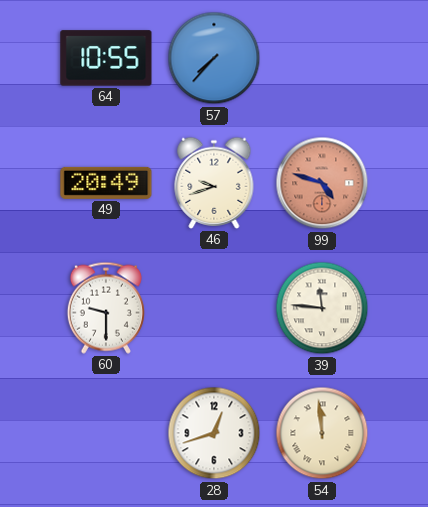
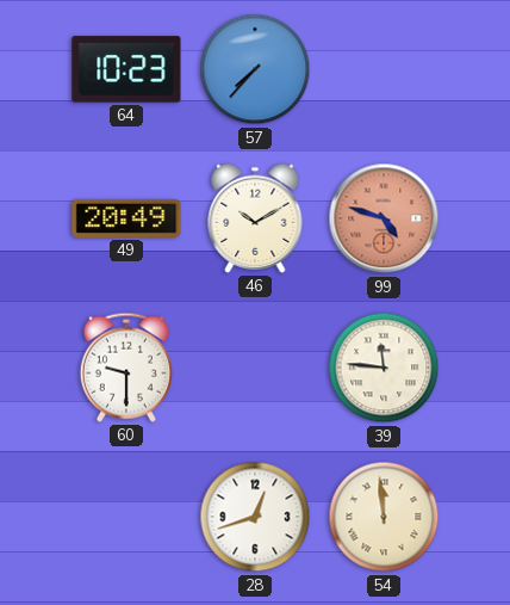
64: 10:55 -> 10:23 (126, 69)
46: 9:42 -> 10:10 (255, 218)
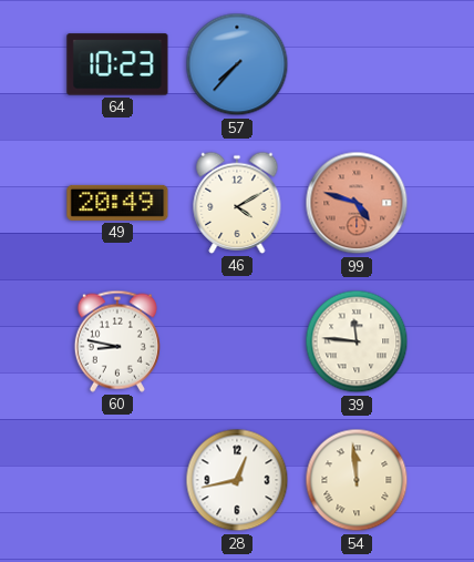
46: 10:10 -> 4:10 (237, 203)
60: 9:30 -> 8:47 (117, 341)
28: 12:42 -> 12:43 (237, 480)
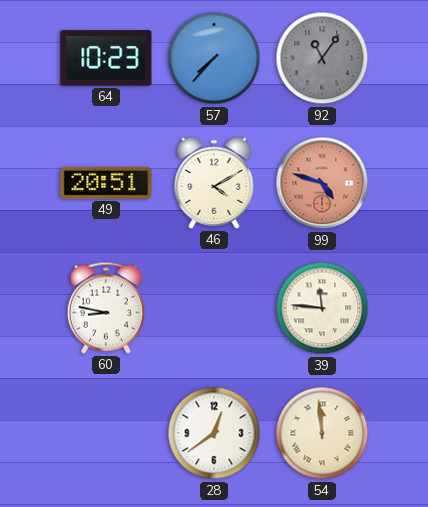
92: none -> 11:06 (322, 58)
49: 20:49 -> 20:51 (106, 183)
28: 12:43 -> 12:39 (214, 433)
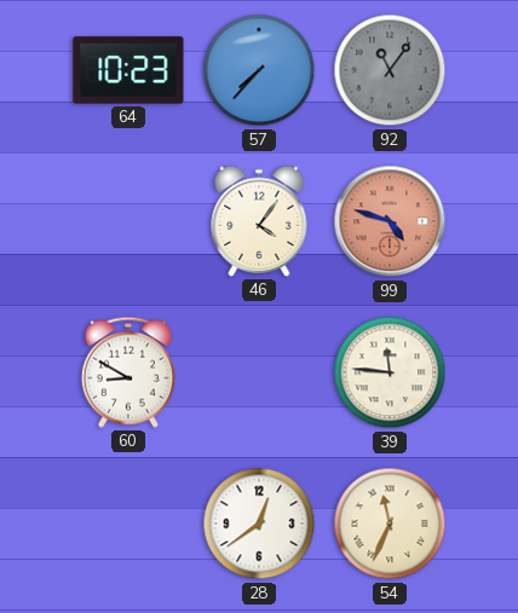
49: 20:51 -> none (106, 183)
46: 4:10 -> 4:06 (259, 221)
60: 8:47 -> 8:50 (128, 372)
54: 11:59 -> 11:34 (390, 524)
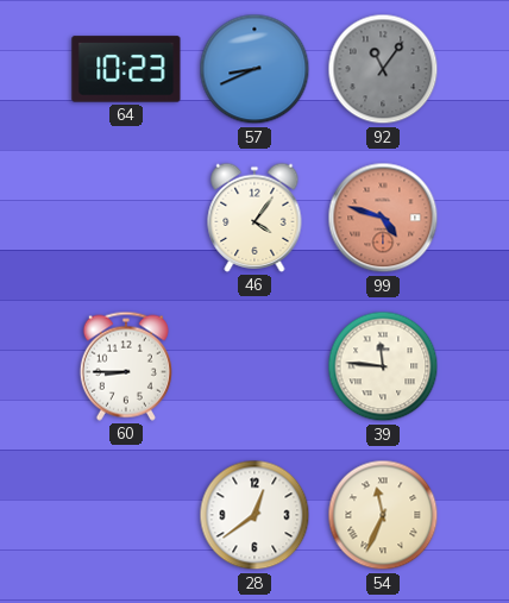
57: 7:37 -> 8:41 (254, 69)
60: 8:50 -> 8:45 (126, 366)
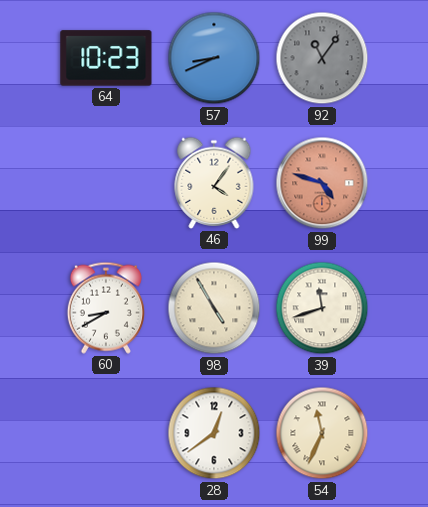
60: 8:45 -> 8:40 (106, 308)
98: none -> 4:55 (214, 308)
39: 11:46 -> 11:42 (322, 308)
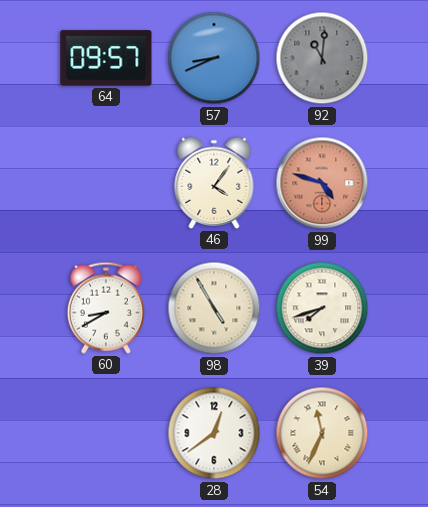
64: 10:23 -> 09:57 (106, 58)
92: 11:06 -> 11:01 (322, 58)
39: 11:42 -> 7:42 (322, 308)
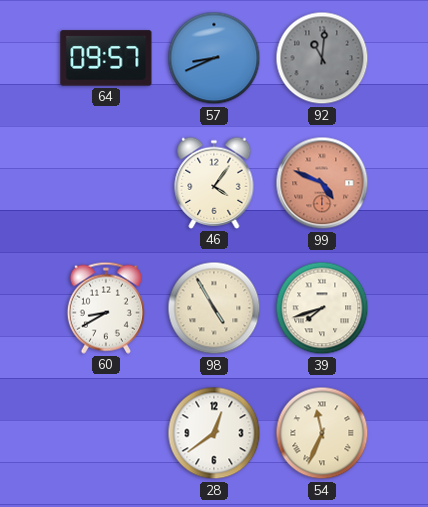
99: 4:48 -> 4:49 (322, 183)
